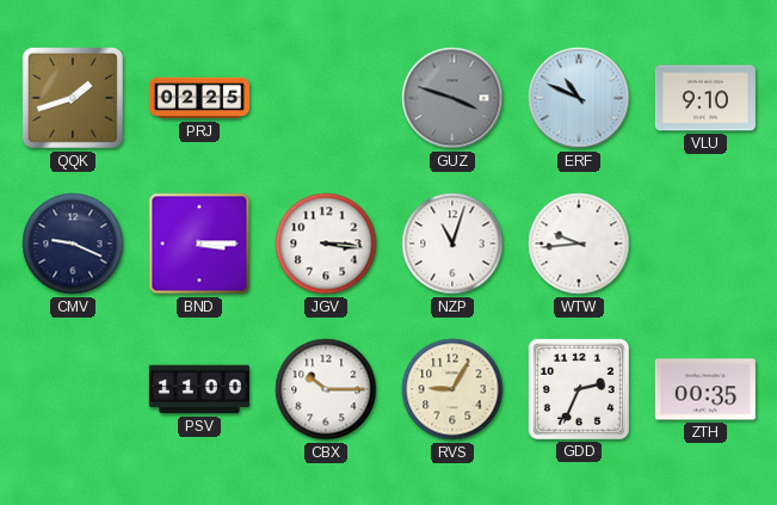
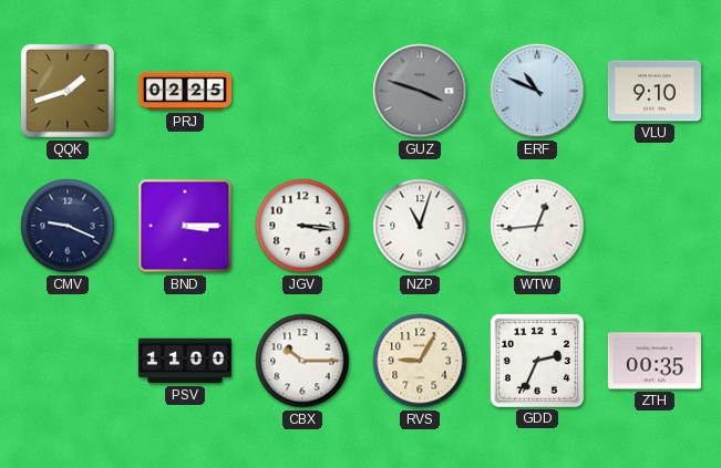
WTW: 9:44 -> 12:44 (537, 226)
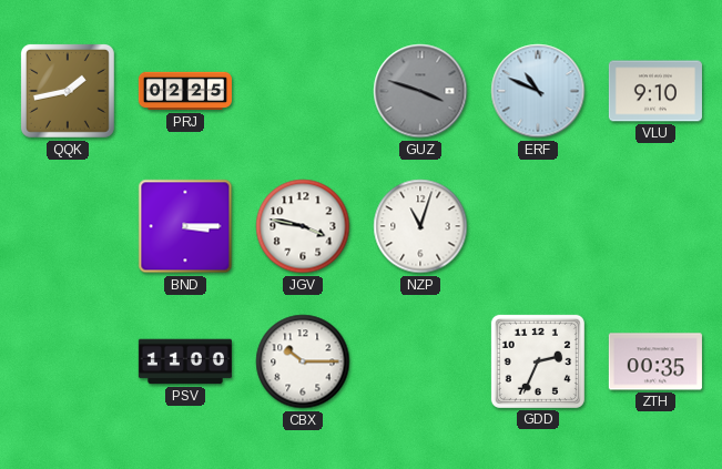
QQK: 1:42 -> 1:43 (68, 91)
CMV: 9:19 -> none (68, 226)
JGV: 3:16 -> 3:47 (303, 226)
WTW: 12:44 -> none (537, 226)
RVS: 9:05 -> none (420, 361)
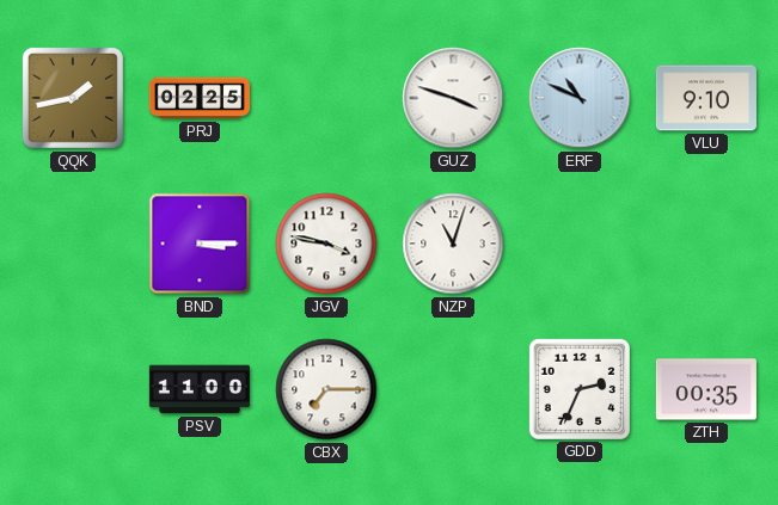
GUZ dial: grey -> white (453, 98)
CBX: 10:15 -> 7:15 (326, 389)
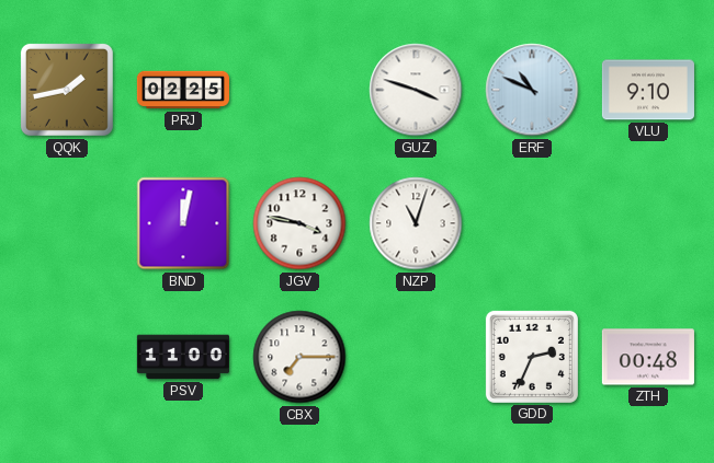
BND: 3:15 -> 12:02 (183, 223)
ZTH: 00:35 -> 00:48 (648, 357)
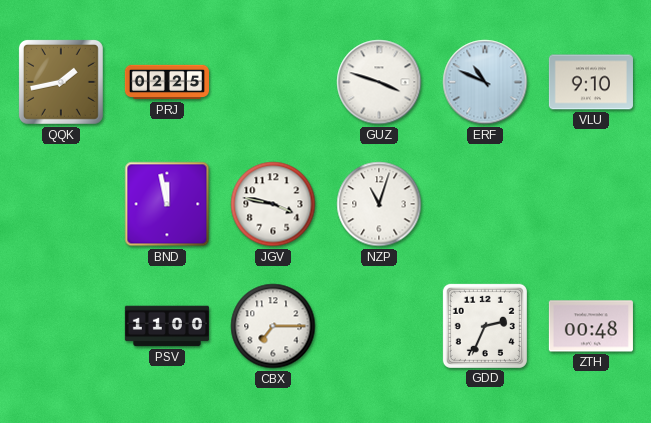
BND: 12:02 -> 11:58 (167, 204)
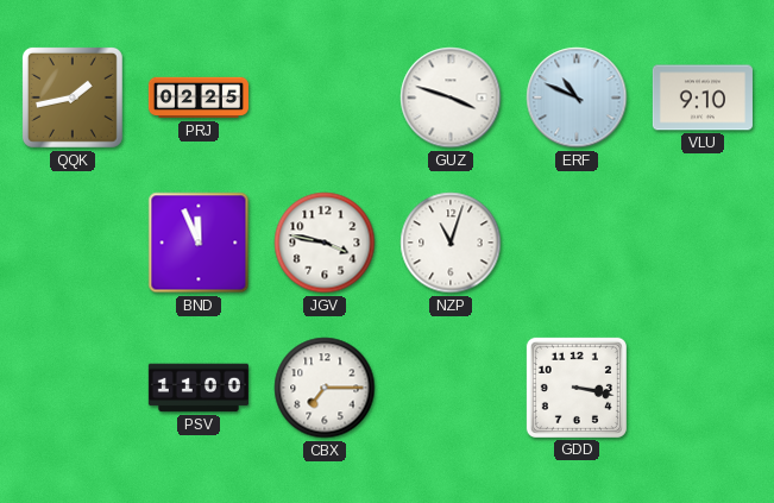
BND: 11:58 -> 11:56 (199, 243)
GDD: 2:34 -> 3:17 (577, 388)
ZTH: 00:48 -> none (591, 326)
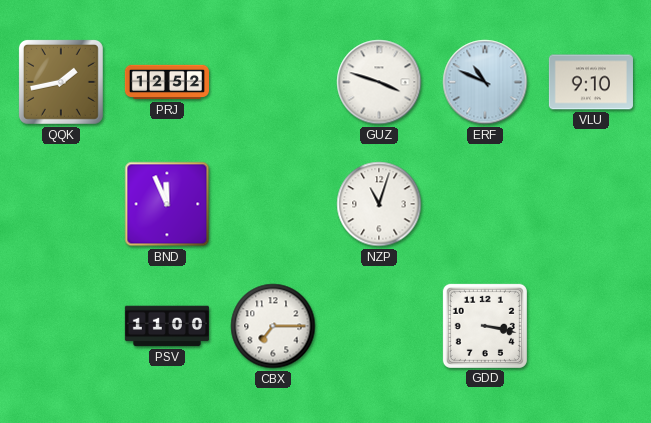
PRJ: 02:25 -> 12:52 (167, 82)
JGV: 3:47 -> none (325, 243)
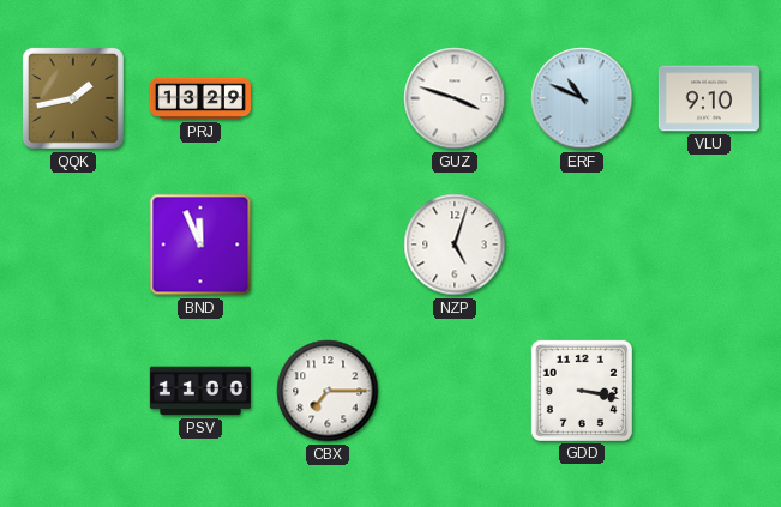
PRJ: 12:52 -> 13:29 (200, 98)
NZP: 11:03 -> 5:03 (455, 245)
